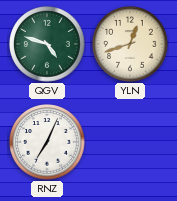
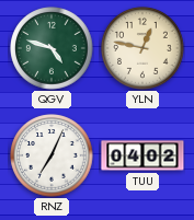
YLN: 12:42 -> 12:47 (142, 48)
TUU: none -> 04:02 (142, 155)
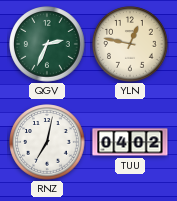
QGV: 4:48 -> 2:34 (47, 44)
RNZ: 7:04 -> 7:02 (47, 142)
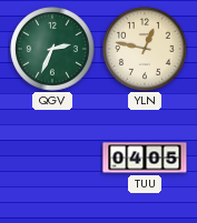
RNZ: 7:02 -> none (47, 142)
TUU: 04:02 -> 04:05 (145, 158)
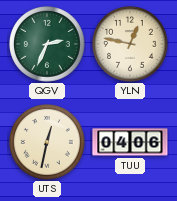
UTS: none -> 12:32 (47, 142)
TUU: 04:05 -> 04:06 (130, 142)
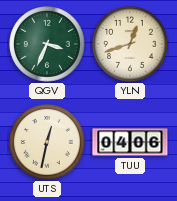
QGV: 2:34 -> 3:34 (47, 44)
YLN: 12:47 -> 12:42 (130, 44)
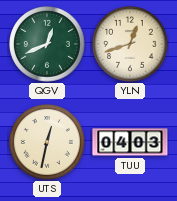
QGV: 3:34 -> 12:41 (47, 44)
TUU: 04:06 -> 04:03 (130, 142)
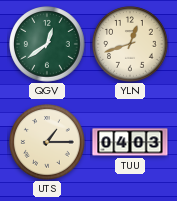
QGV: 12:41 -> 12:39 (47, 44)
UTS: 12:32 -> 1:15 (47, 142)
